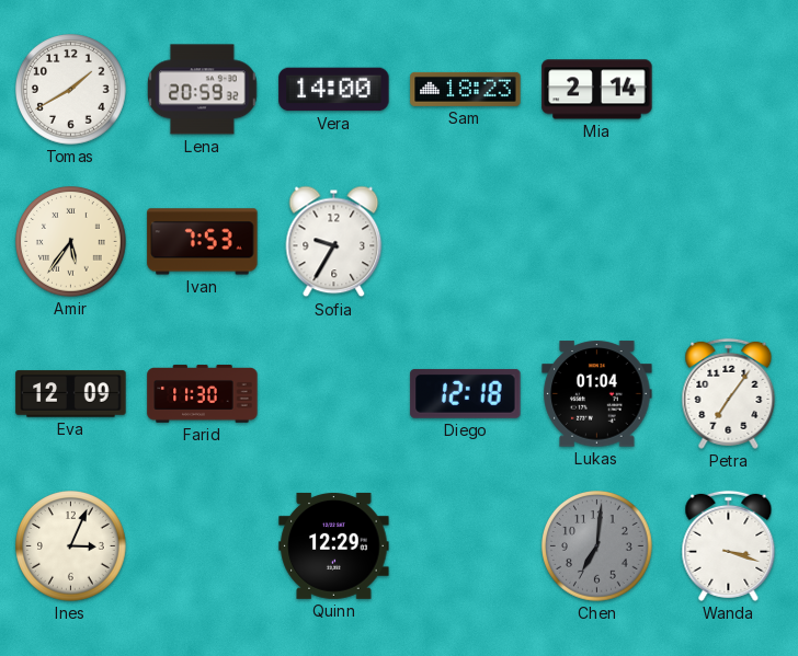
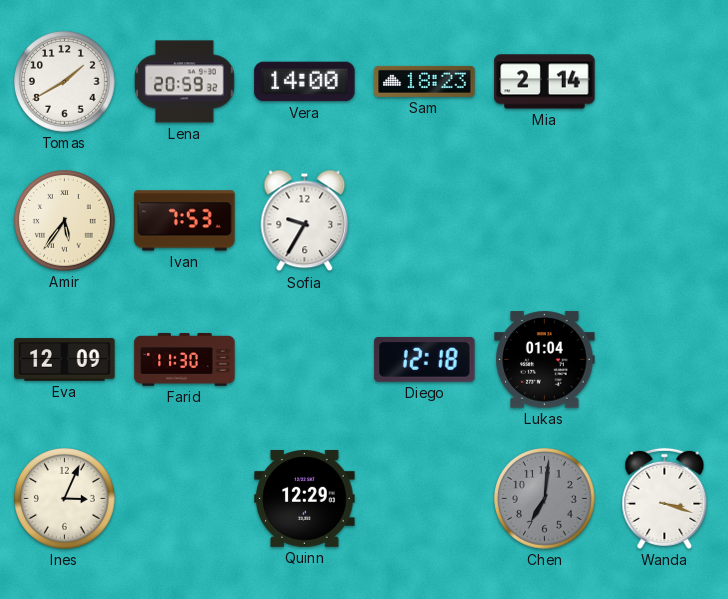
Petra: 7:06 -> none (729, 393)
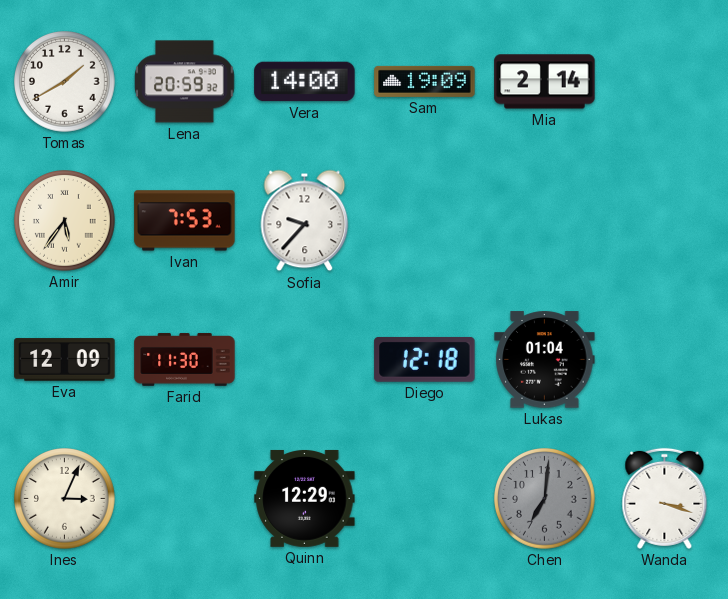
Sam: 18:23 -> 19:09 (425, 81)
Sofia: 9:35 -> 9:37 (305, 221)
